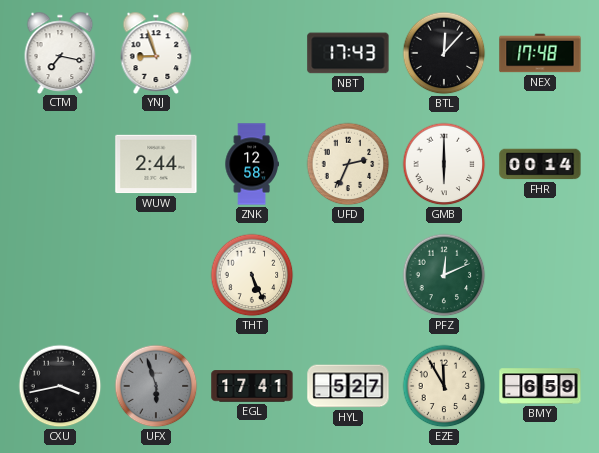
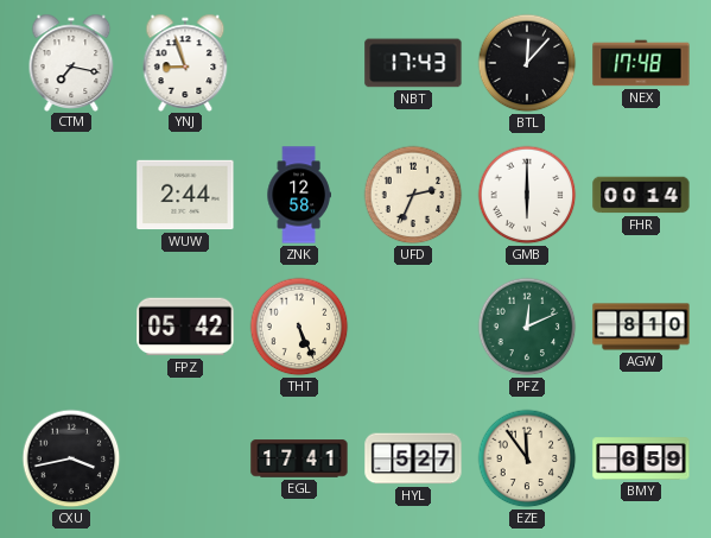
FPZ: none -> 05:42 (185, 327)
AGW: none -> 8:10 (641, 327)
UFX: 5:57 -> none (156, 386)
EZE: 11:55 -> 11:54 (527, 458)
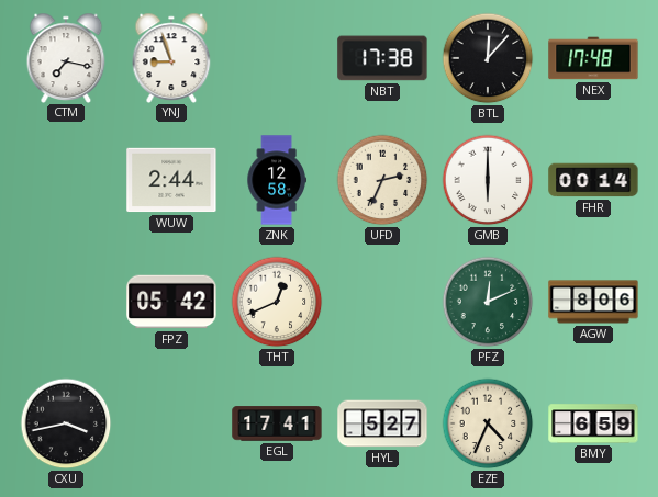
NBT: 17:43 -> 17:38 (382, 58)
THT: 5:26 -> 12:41 (277, 302)
AGW: 8:10 -> 8:06 (593, 302)
EZE: 11:54 -> 4:34 (488, 423)
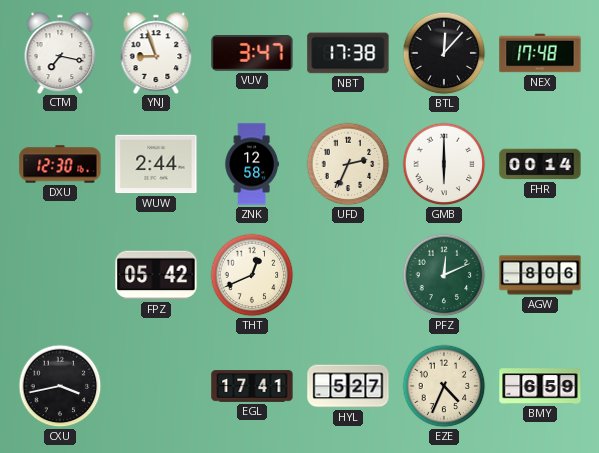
VUV: none -> 3:47 (252, 54)
DXU: none -> 12:30 (60, 164)
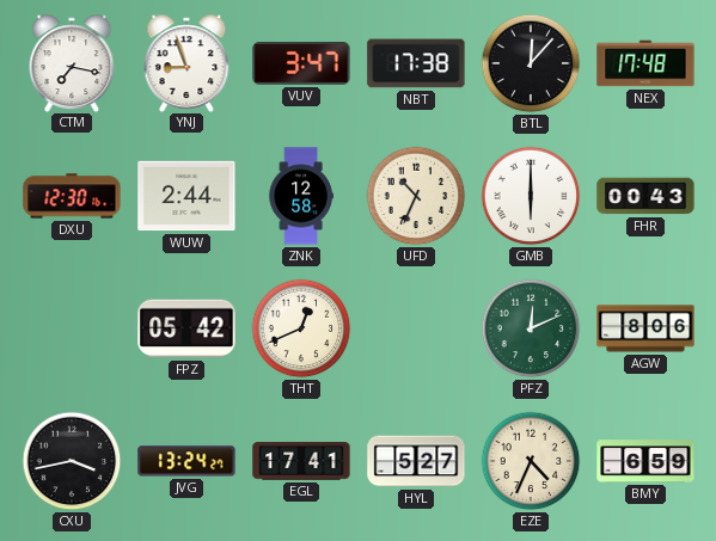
UFD: 2:34 -> 10:34 (416, 196)
FHR: 00:14 -> 00:43 (645, 196)
JVG: none -> 13:24 (186, 461)
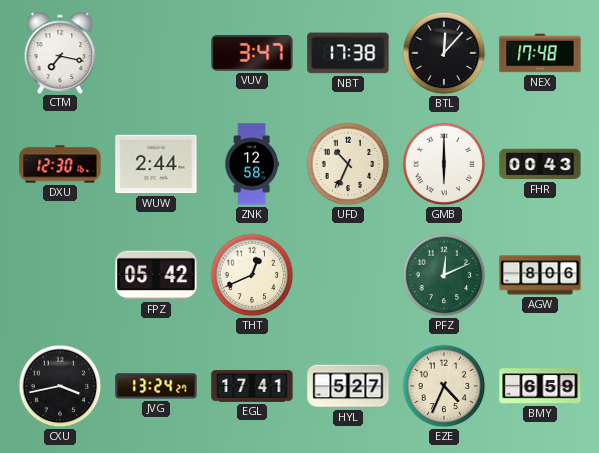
YNJ: 8:57 -> none (186, 62)
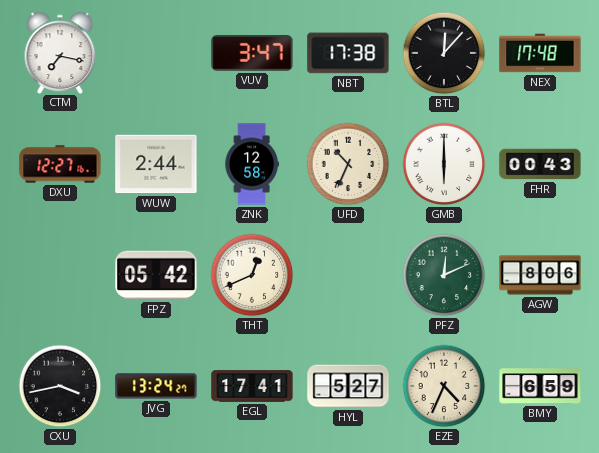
DXU: 12:30 -> 12:27 (60, 164)
